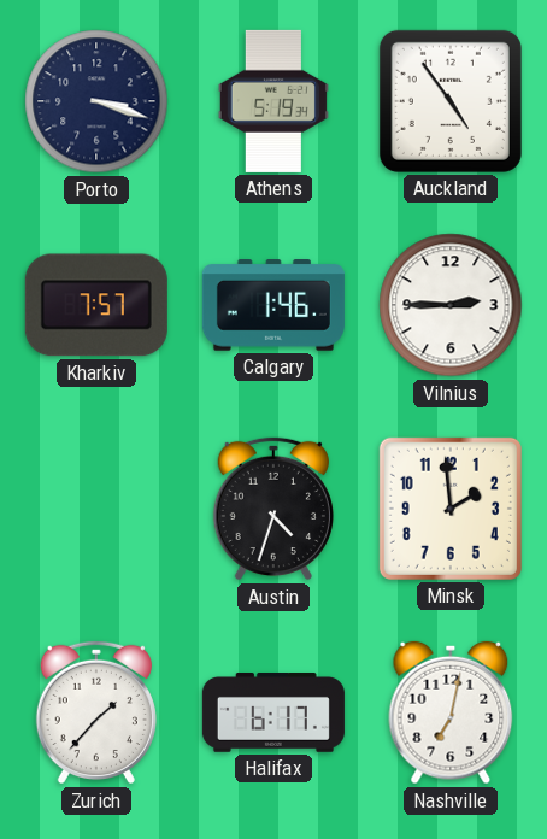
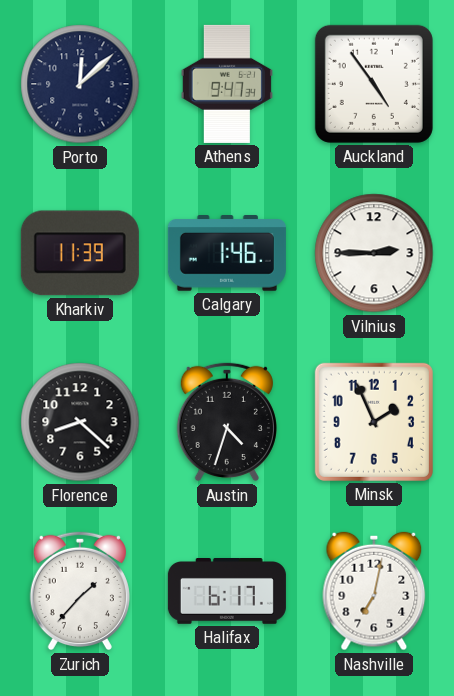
Porto: 3:18 -> 12:08 (80, 84)
Athens: 5:19 -> 9:47 (227, 84)
Kharkiv: 7:57 -> 11:39 (80, 253)
Florence: none -> 8:22 (80, 422)
Minsk: 1:59 -> 1:56 (374, 422)
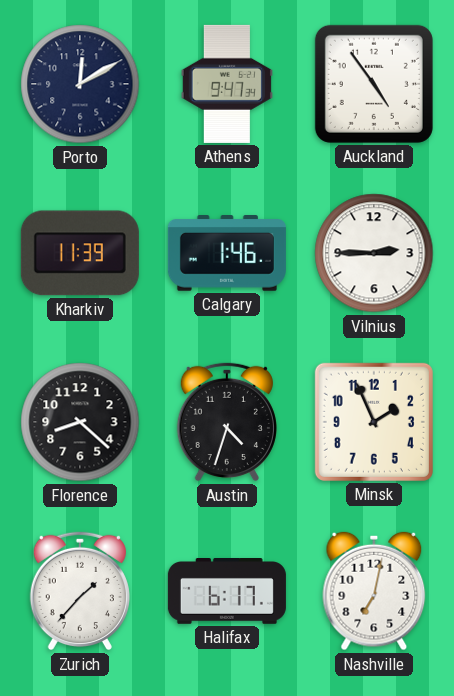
Porto: 12:08 -> 12:10 (80, 84)
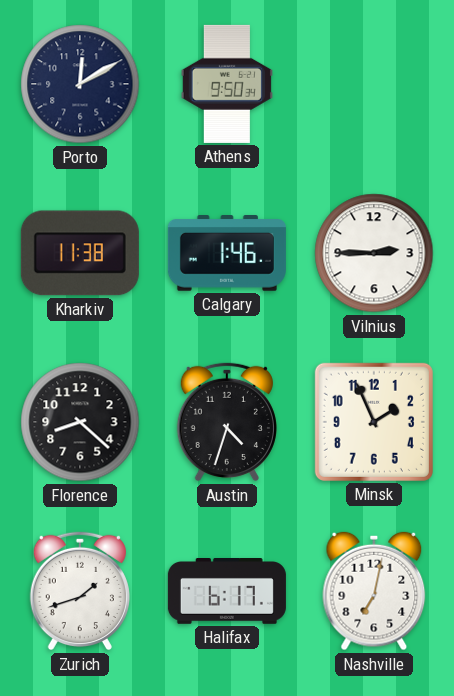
Athens: 9:47 -> 9:50 (227, 84)
Auckland: 4:54 -> none (374, 84)
Kharkiv: 11:39 -> 11:38 (80, 253)
Zurich: 1:37 -> 1:42 (80, 591)
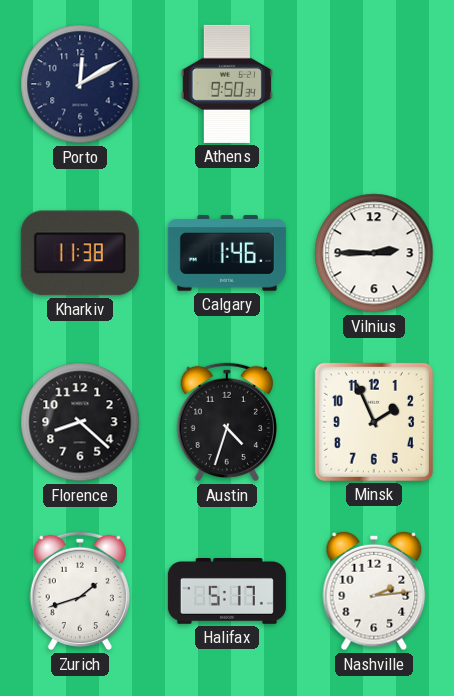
Halifax: 6:17 -> 5:17 (227, 592)
Nashville: 7:02 -> 2:14 (374, 591)
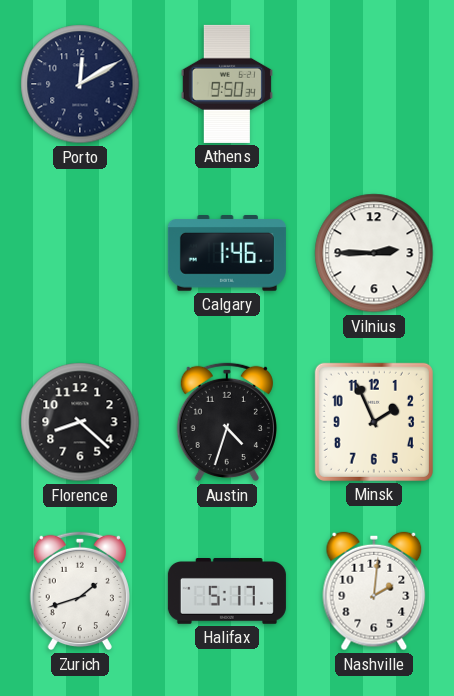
Kharkiv: 11:38 -> none (80, 253)
Nashville: 2:14 -> 2:01 (374, 591)
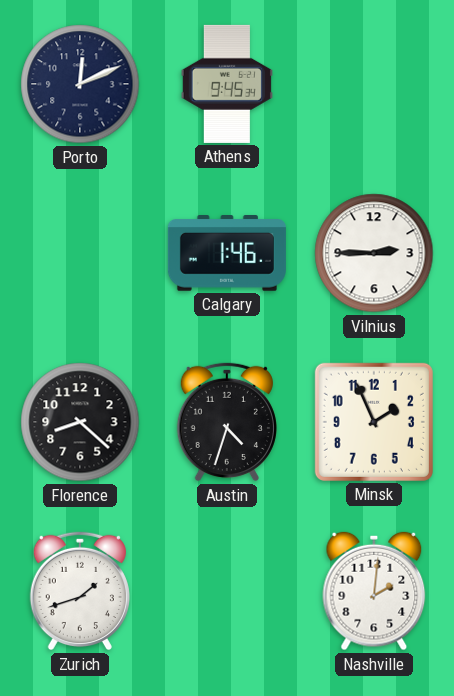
Porto: 12:10 -> 12:11 (80, 84)
Athens: 9:50 -> 9:45 (227, 84)
Halifax: 5:17 -> none (227, 592)
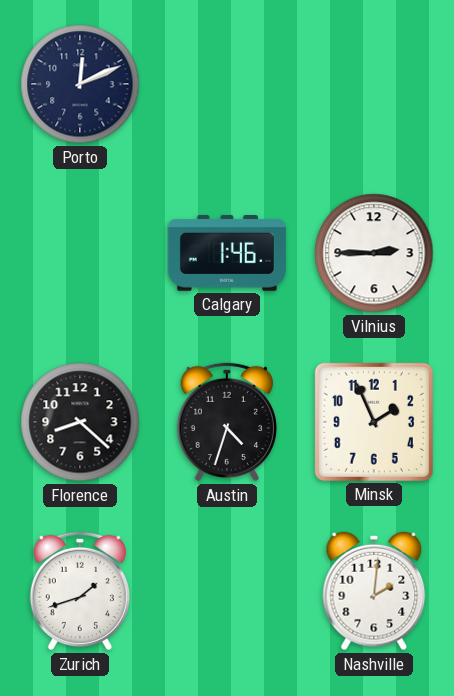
Athens: 9:45 -> none (227, 84)
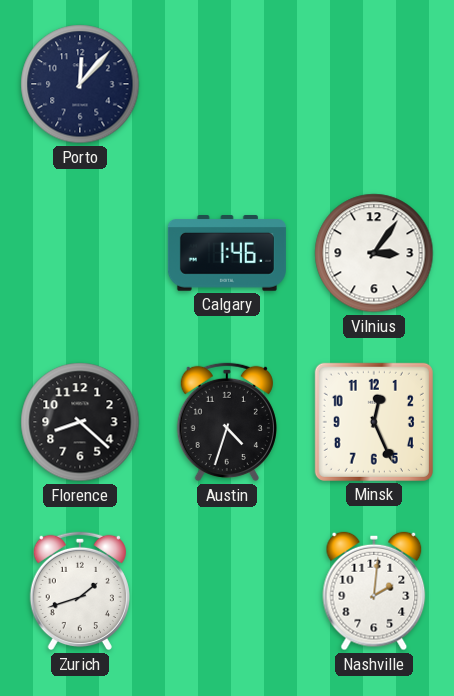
Porto: 12:11 -> 12:07 (80, 84)
Vilnius: 2:45 -> 3:06 (374, 253)
Minsk: 1:56 -> 12:26 (374, 422)
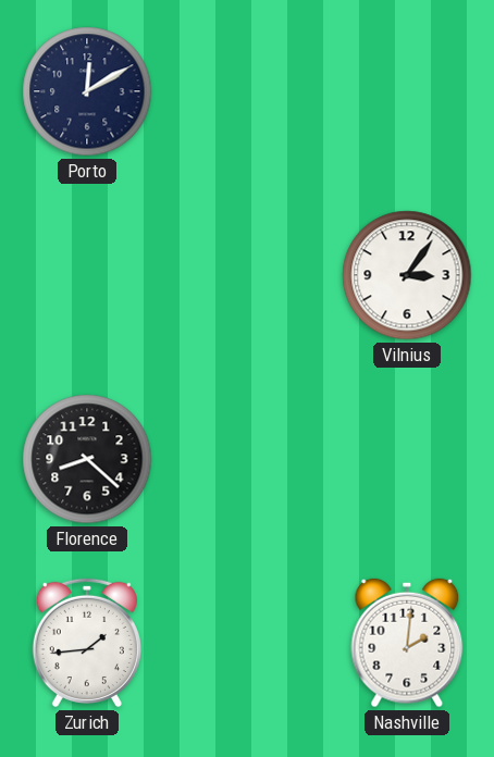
Porto: 12:07 -> 12:10 (87, 91)
Calgary: 1:46 -> none (227, 254)
Austin: 4:33 -> none (227, 422)
Minsk: 12:26 -> none (374, 422)
Zurich: 1:42 -> 1:44 (87, 643)
